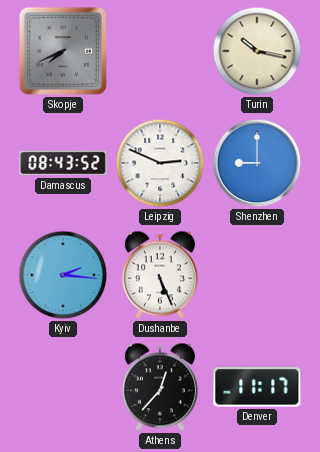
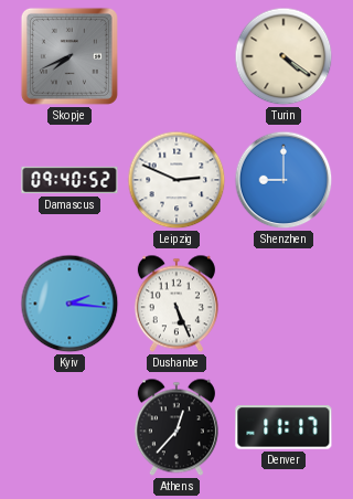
Turin: 10:17 -> 4:21 (284, 56)
Damascus: 08:43 -> 09:40 (69, 180)
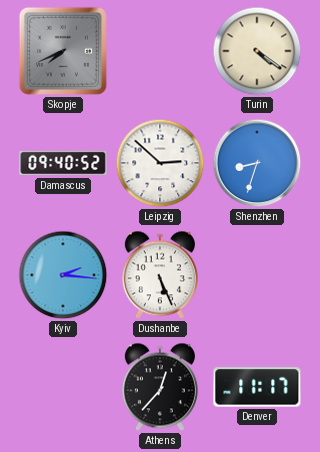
Leipzig: 2:49 -> 2:52 (160, 163)
Shenzhen: 9:00 -> 8:33 (257, 163)
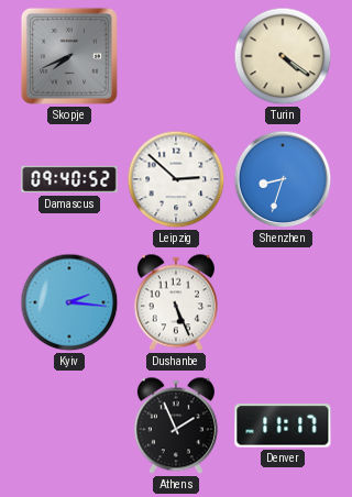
Athens: 12:37 -> 1:56 (176, 426)
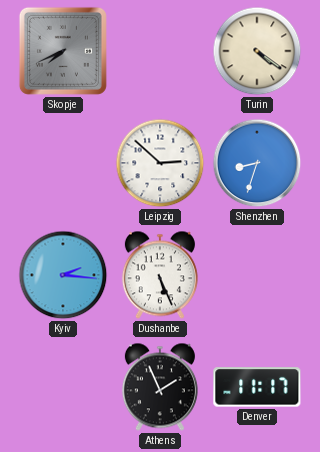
Damascus: 09:40 -> none (69, 179)
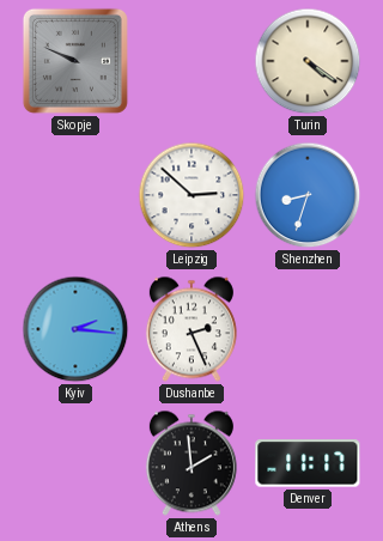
Skopje: 7:41 -> 9:49 (75, 61)
Dushanbe: 5:26 -> 2:26 (191, 329)
Athens: 1:56 -> 1:59 (191, 463)
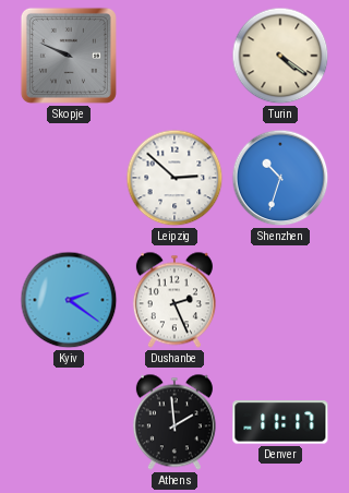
Shenzhen: 8:33 -> 10:33 (280, 178)
Kyiv: 2:16 -> 2:21 (69, 300)
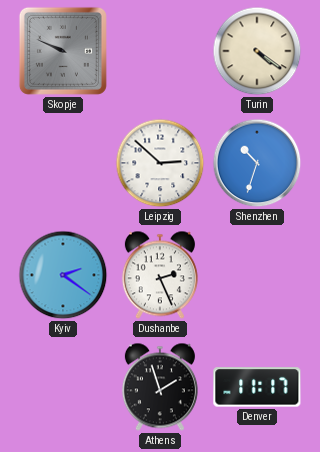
Athens: 1:59 -> 1:57 (160, 387)
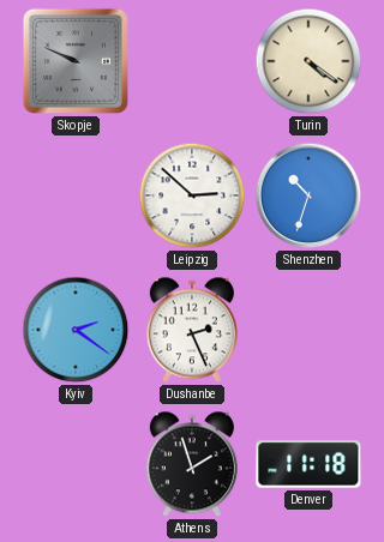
Denver: 11:17 -> 11:18 (308, 464)
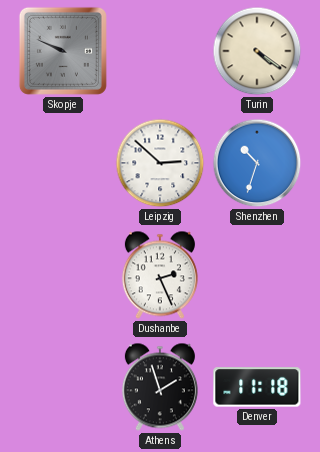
Kyiv: 2:21 -> none (76, 330)
